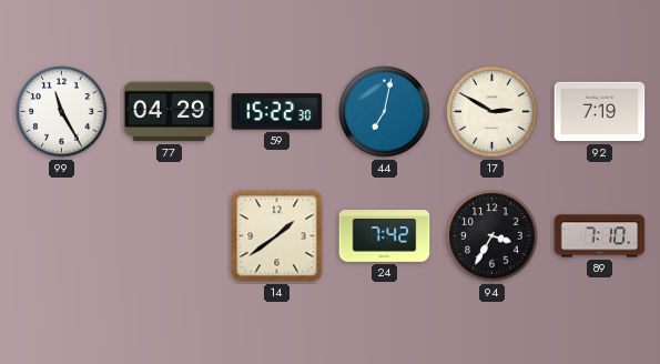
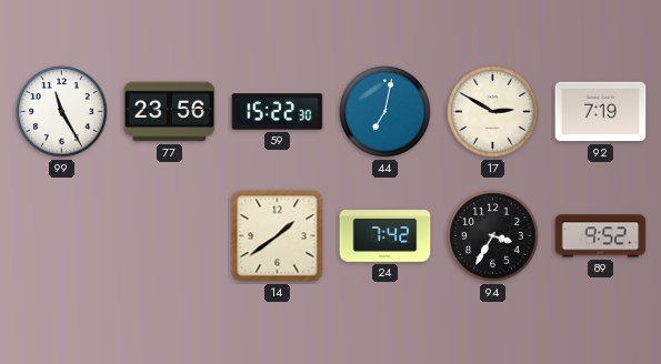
77: 04:29 -> 23:56 (170, 112)
89: 7:10 -> 9:52 (601, 236)
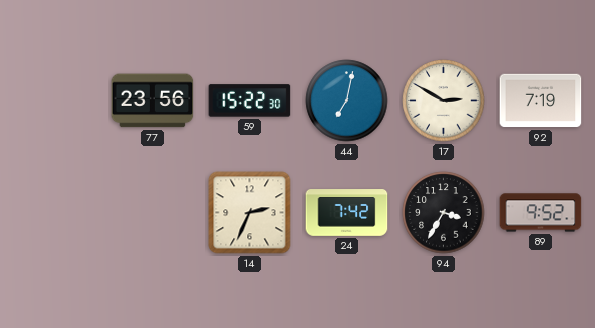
99: 11:25 -> none (62, 112)
14: 1:39 -> 2:34 (250, 213)
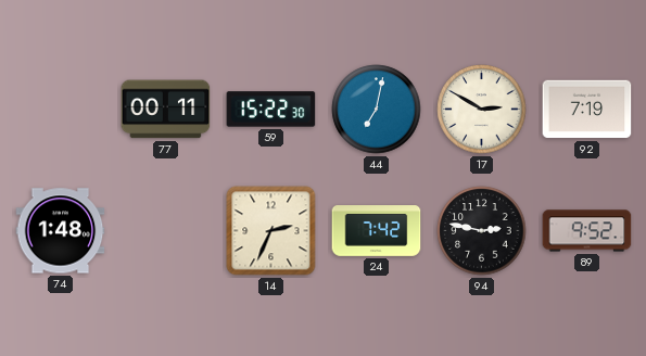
77: 23:56 -> 00:11 (166, 110)
74: none -> 1:48 (61, 231)
94: 3:35 -> 2:47 (482, 231)
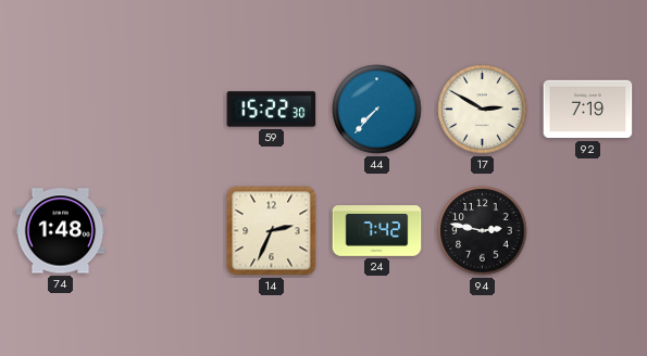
77: 00:11 -> none (166, 110)
44: 7:02 -> 7:37 (377, 110)
89: 9:52 -> none (587, 231)
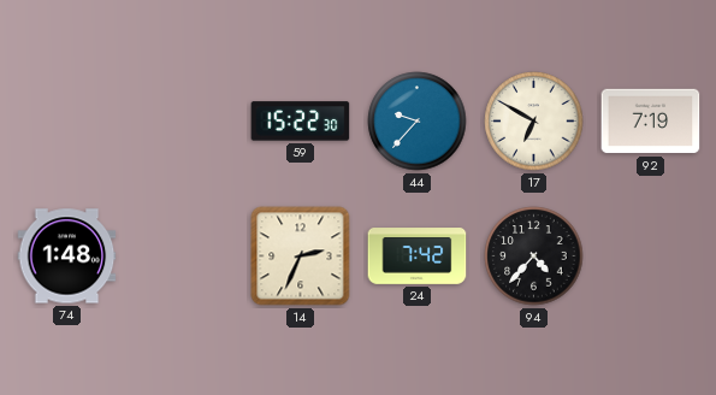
44: 7:37 -> 9:37 (418, 122)
17: 2:50 -> 6:50 (534, 122)
94: 2:47 -> 4:37 (534, 257)
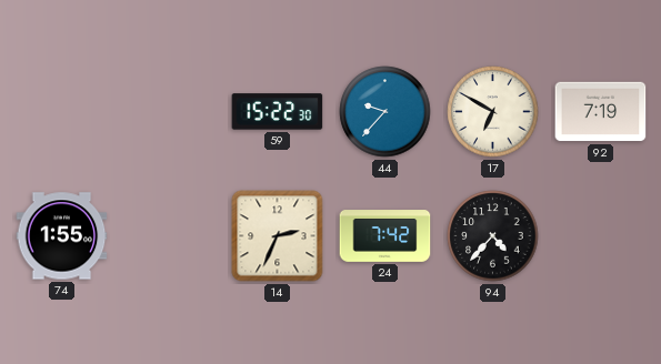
74: 1:48 -> 1:55 (62, 236)
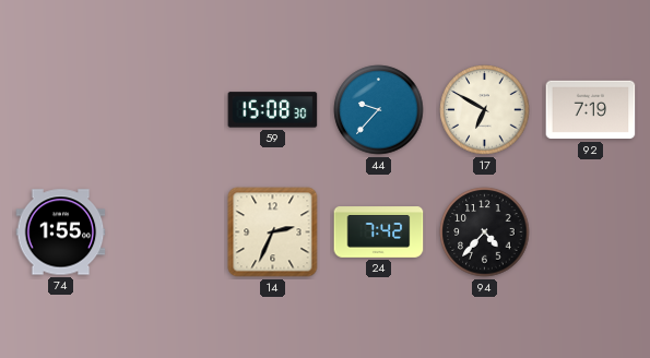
59: 15:22 -> 15:08 (273, 110)
